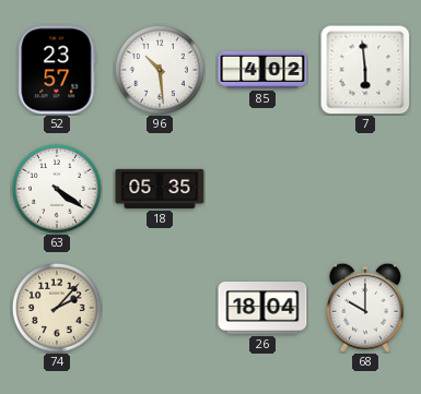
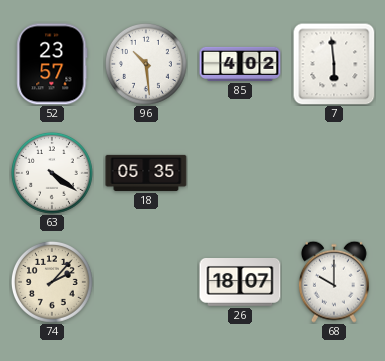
26: 18:04 -> 18:07 (240, 283)
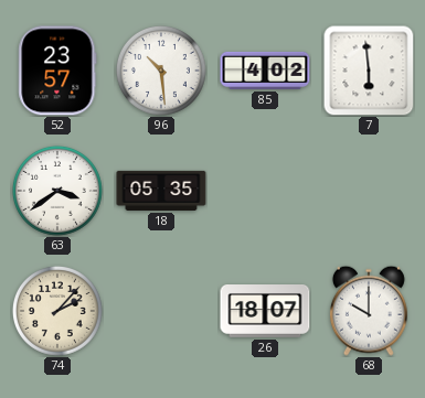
63: 4:21 -> 3:39 (57, 191)
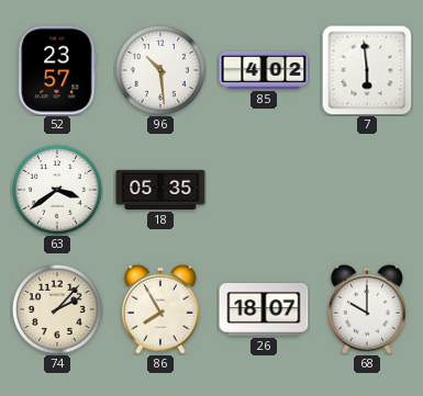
86: none -> 7:55 (160, 309)
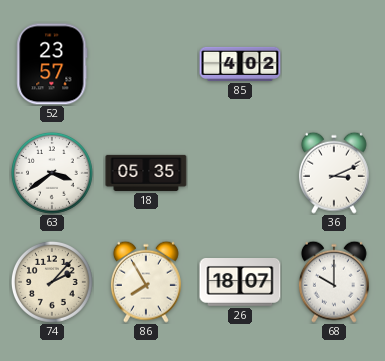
96: 10:29 -> none (160, 70)
7: 5:59 -> none (367, 70)
36: none -> 3:11 (334, 173)
